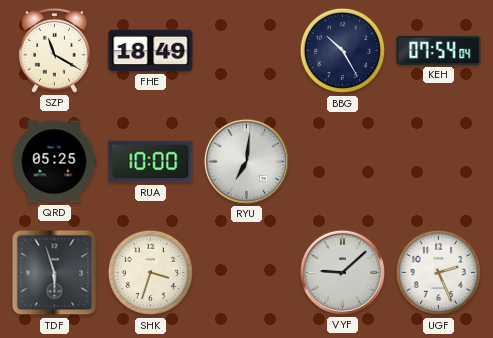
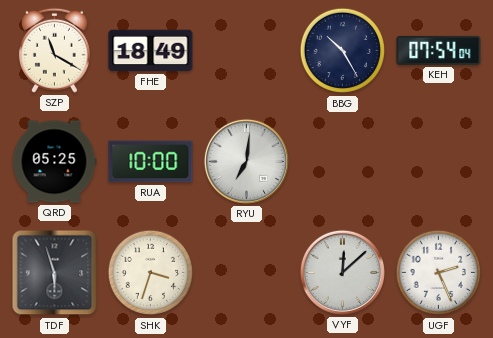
VYF: 9:08 -> 12:08 (342, 272)
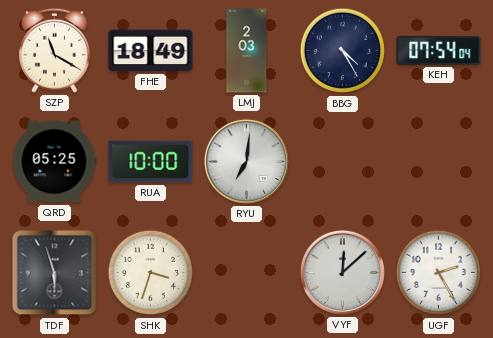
LMJ: none -> 2:03 (247, 51)
BBG: 10:25 -> 4:25 (343, 51)
UGF: 2:26 -> 2:25 (439, 273)
